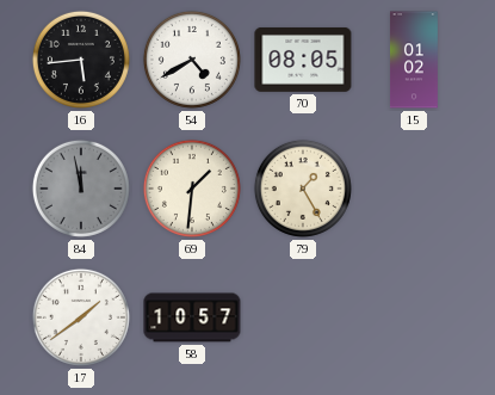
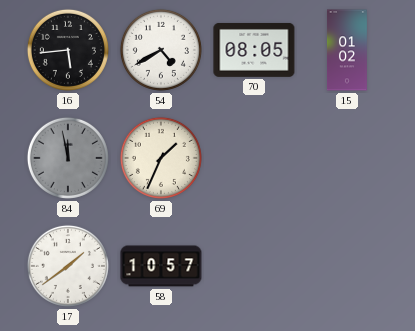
69: 1:31 -> 1:34 (161, 158)
79: 1:25 -> none (303, 189)
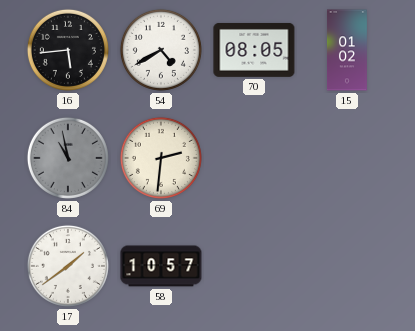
84: 11:58 -> 10:58 (68, 158)
69: 1:34 -> 2:31 (161, 158)
